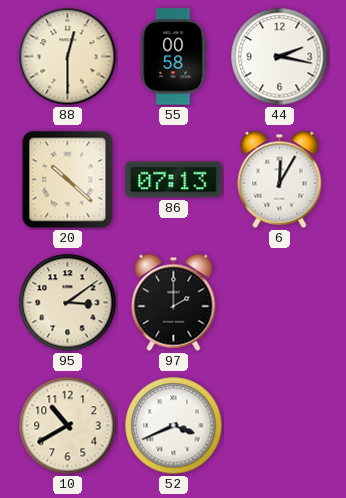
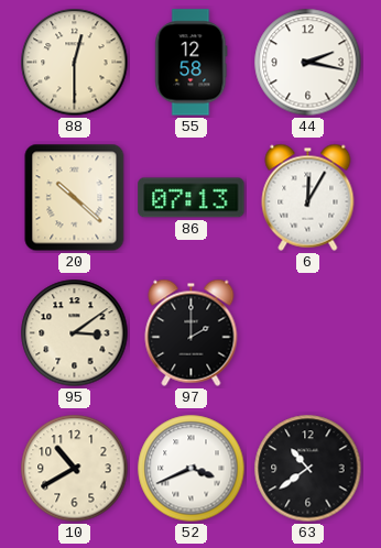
55: 00:58 -> 12:58 (192, 63)
63: none -> 10:39 (308, 469)
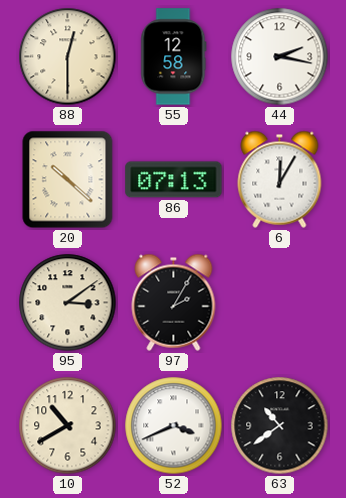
97: 2:00 -> 2:05 (174, 302)
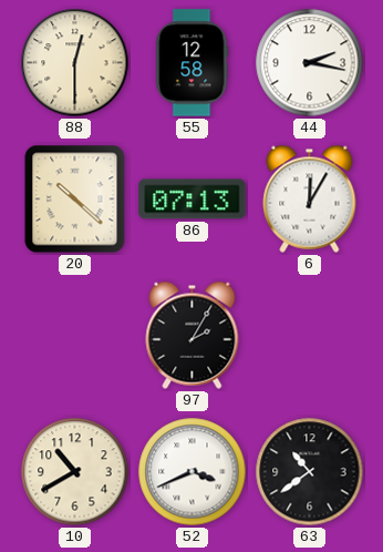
95: 3:09 -> none (68, 303)
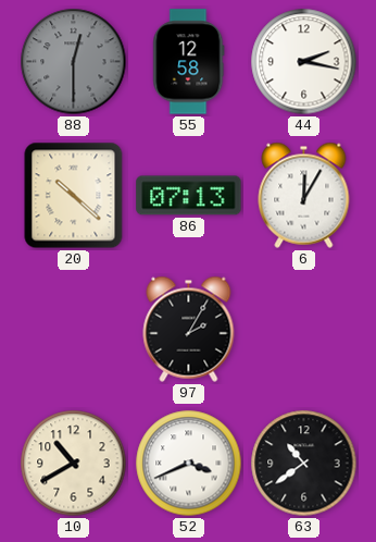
88 dial: cream -> grey (74, 62)
